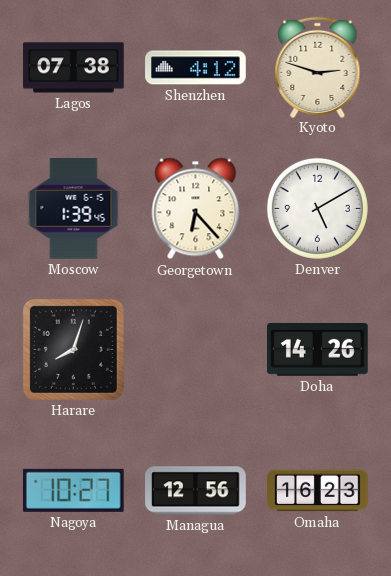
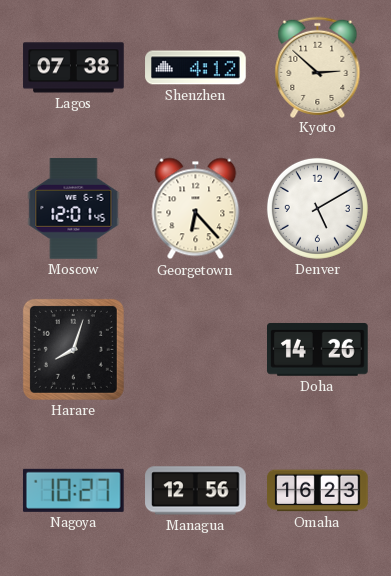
Kyoto: 2:48 -> 2:52 (318, 67)
Moscow: 1:39 -> 12:01 (74, 209)
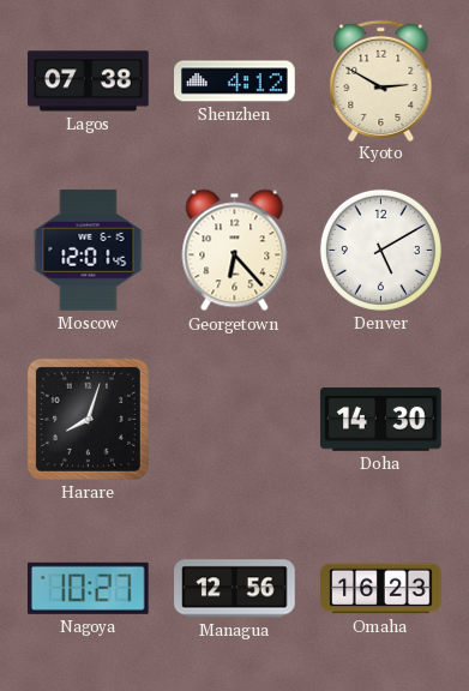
Kyoto: 2:52 -> 2:50 (381, 80)
Doha: 14:26 -> 14:30 (381, 420)
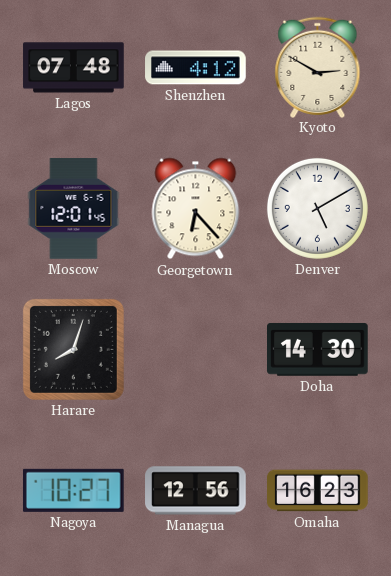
Lagos: 07:38 -> 07:48 (74, 68)
